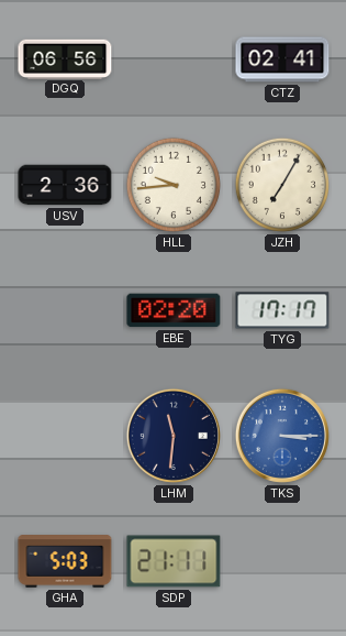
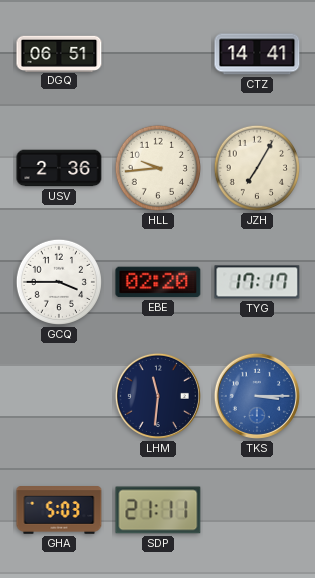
DGQ: 06:56 -> 06:51 (59, 53)
CTZ: 02:41 -> 14:41 (257, 54)
GCQ: none -> 3:45 (59, 282)
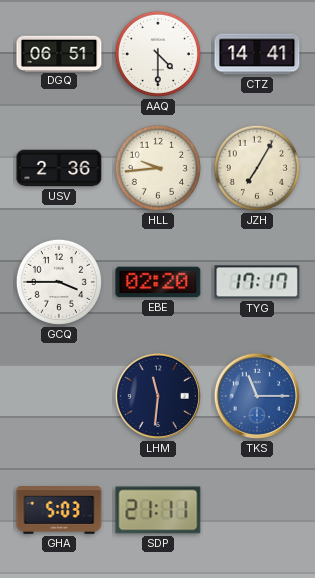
AAQ: none -> 4:30 (158, 54)
TKS: 3:15 -> 11:15 (257, 396)
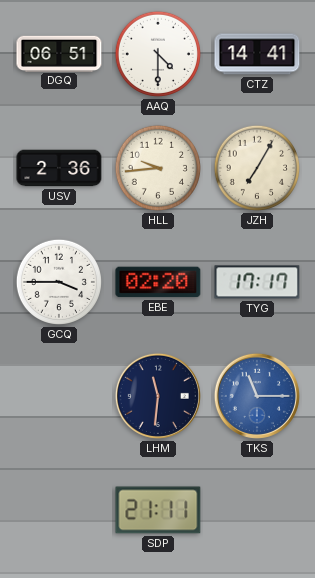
GHA: 5:03 -> none (59, 511)
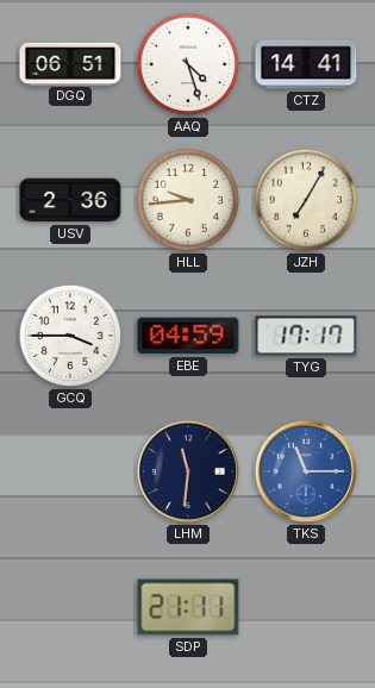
AAQ: 4:30 -> 4:27 (188, 64)
EBE: 02:20 -> 04:59 (188, 336)
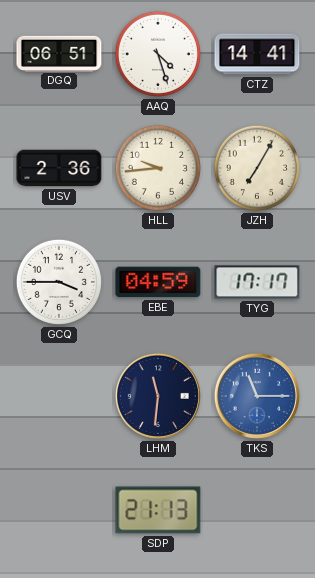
SDP: 21:11 -> 21:13 (158, 510)
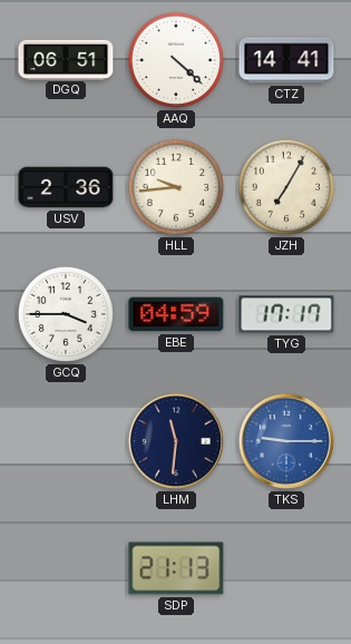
AAQ: 4:27 -> 4:22 (176, 60)
TKS: 11:15 -> 9:15 (286, 441)
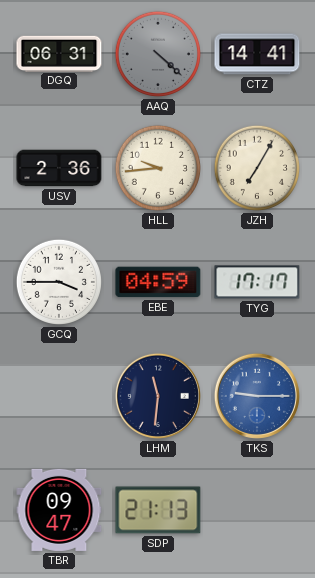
DGQ: 06:51 -> 06:31 (59, 53)
AAQ dial: white -> grey (158, 54)
TBR: none -> 09:47 (59, 510)
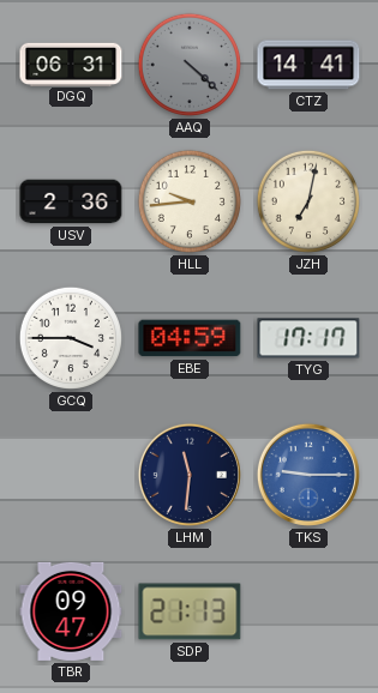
JZH: 7:05 -> 7:02 (308, 201)
